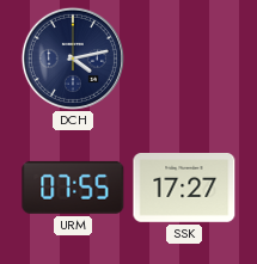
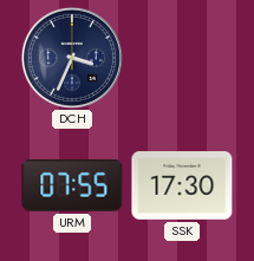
DCH: 4:13 -> 3:34 (72, 58)
SSK: 17:27 -> 17:30 (182, 187)
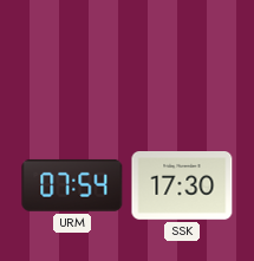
DCH: 3:34 -> none (72, 58)
URM: 07:55 -> 07:54 (72, 185)
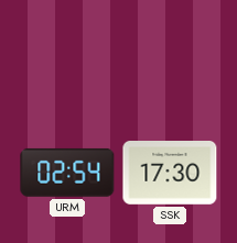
URM: 07:54 -> 02:54 (67, 173)
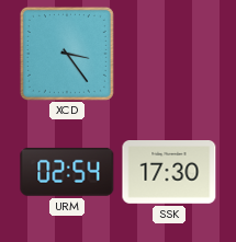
XCD: none -> 3:24 (67, 54)
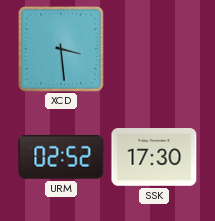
XCD: 3:24 -> 3:29 (61, 49)
URM: 02:54 -> 02:52 (61, 157)
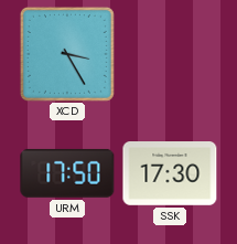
XCD: 3:29 -> 3:25 (67, 54)
URM: 02:52 -> 17:50 (67, 173)
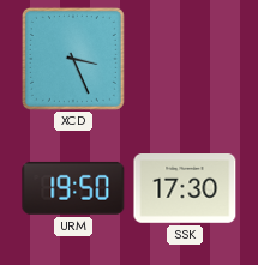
XCD: 3:25 -> 3:26 (73, 59)
URM: 17:50 -> 19:50 (73, 188)
